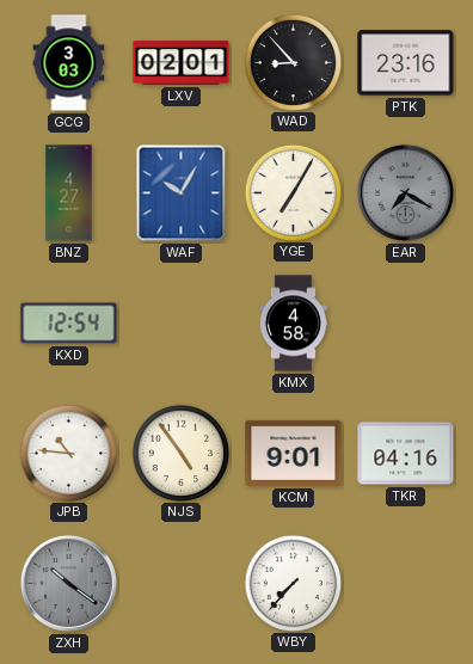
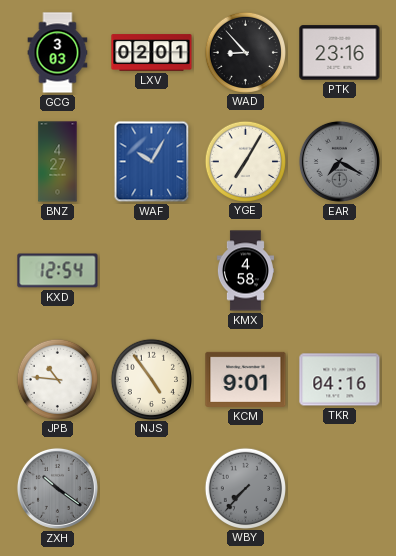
WBY dial: white -> grey (245, 488)
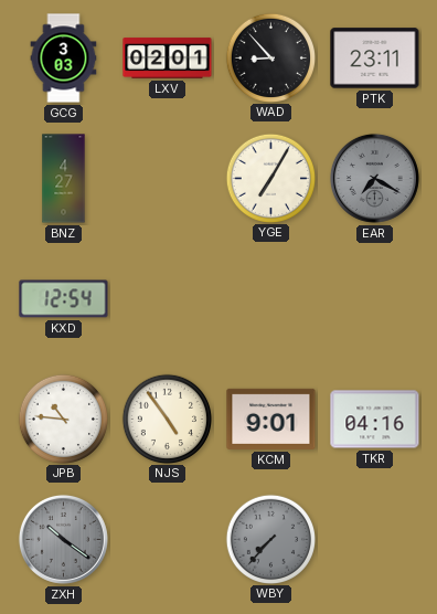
PTK: 23:16 -> 23:11 (375, 59)
WAF: 10:05 -> none (152, 162)
KMX: 4:58 -> none (245, 271)
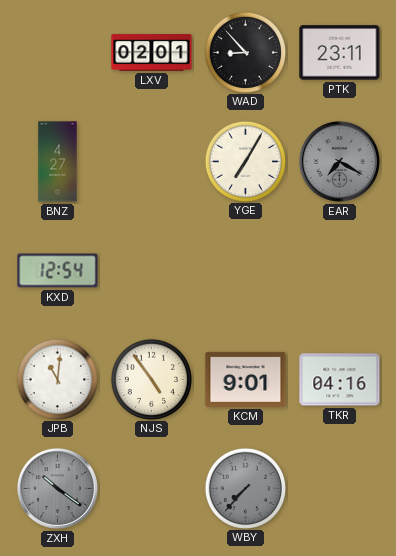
GCG: 3:03 -> none (64, 59)
JPB: 10:46 -> 11:01 (57, 379)
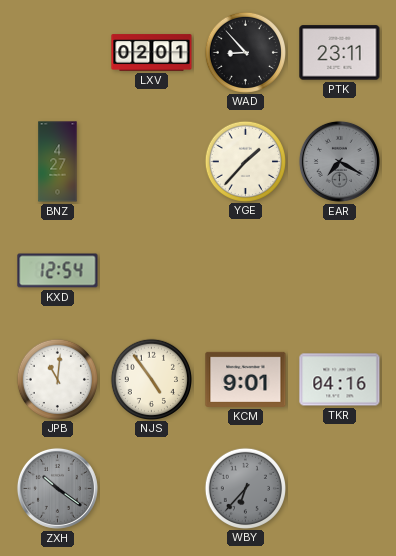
YGE: 7:05 -> 1:37 (245, 161)
WBY: 7:37 -> 6:37 (245, 488)
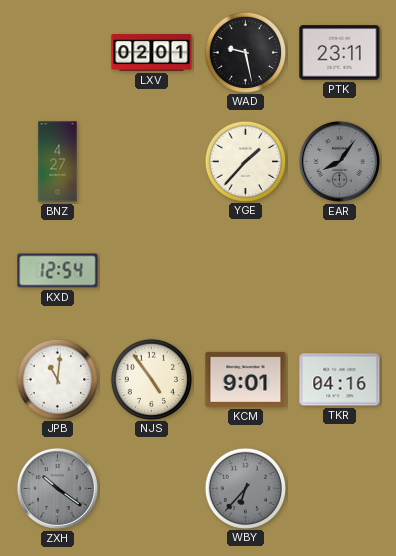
WAD: 8:53 -> 9:28 (245, 52)
EAR: 7:20 -> 8:06 (339, 161)
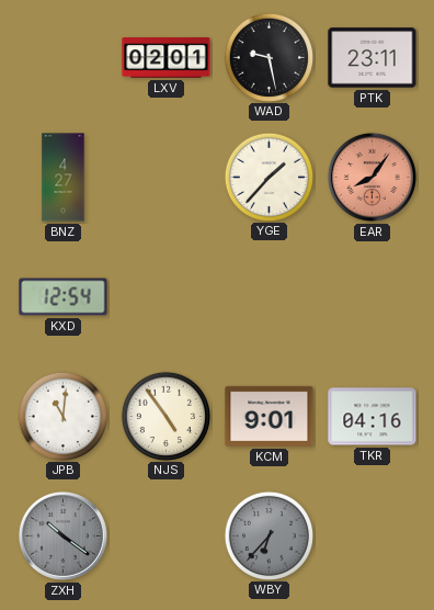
EAR dial: grey -> salmon (372, 177)
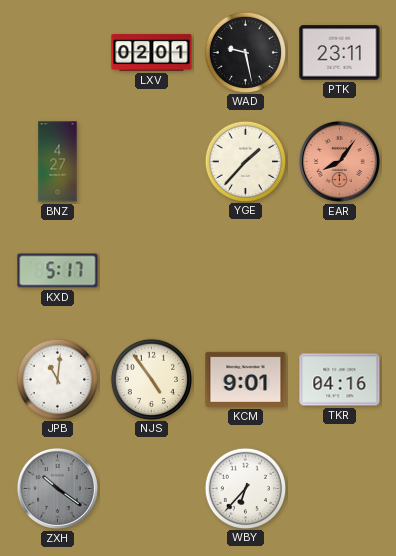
KXD: 12:54 -> 5:17 (58, 271)
WBY dial: grey -> white (245, 488)
